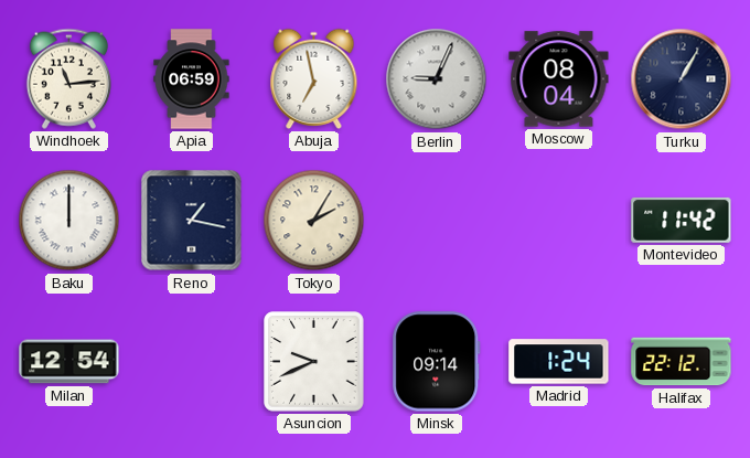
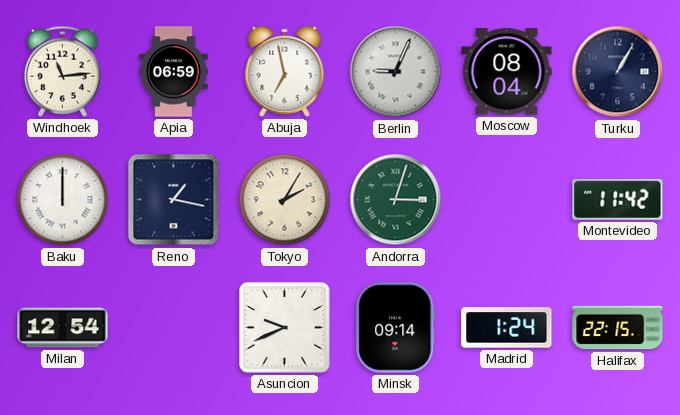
Andorra: none -> 3:03 (396, 200)
Halifax: 22:12 -> 22:15 (618, 328)
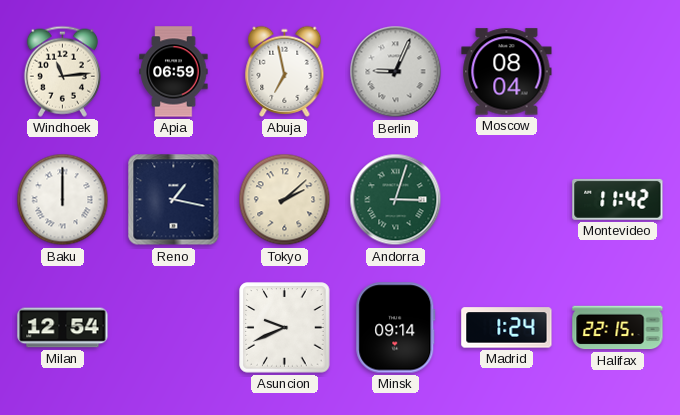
Turku: 1:05 -> none (618, 72)
Tokyo: 2:05 -> 2:08 (285, 200)
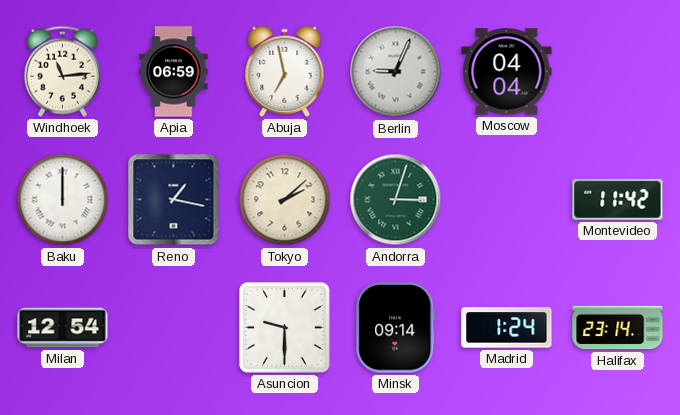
Moscow: 08:04 -> 04:04 (507, 72)
Asuncion: 9:41 -> 9:30 (285, 328)
Halifax: 22:15 -> 23:14 (618, 328)
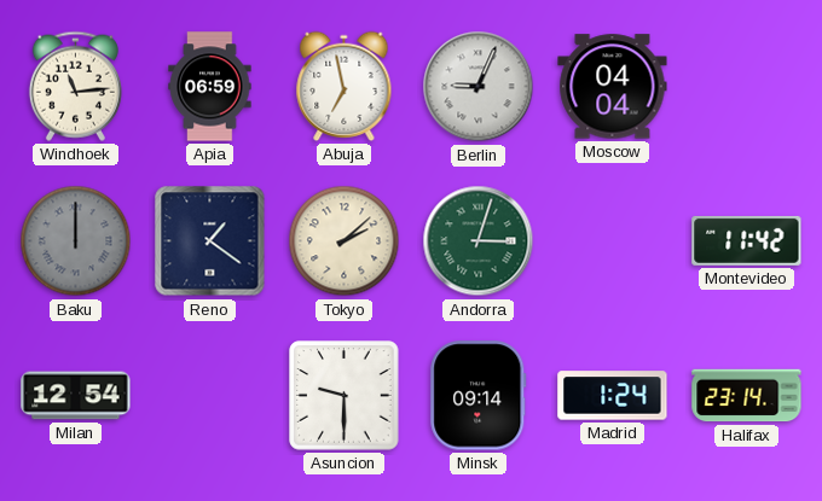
Baku dial: white -> grey (76, 241)
Reno: 1:17 -> 1:21 (210, 241)
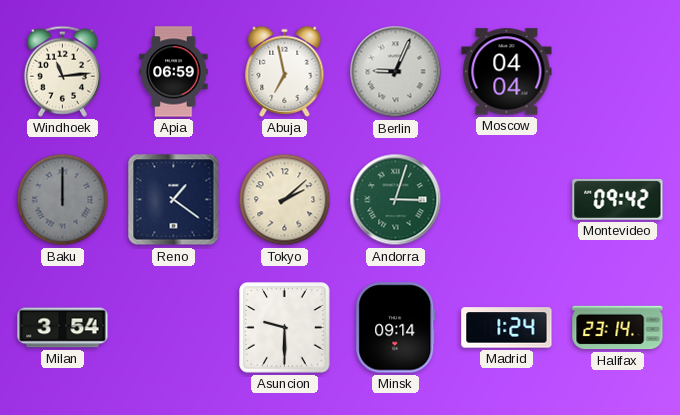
Montevideo: 11:42 -> 09:42 (618, 199)
Milan: 12:54 -> 3:54 (63, 328)
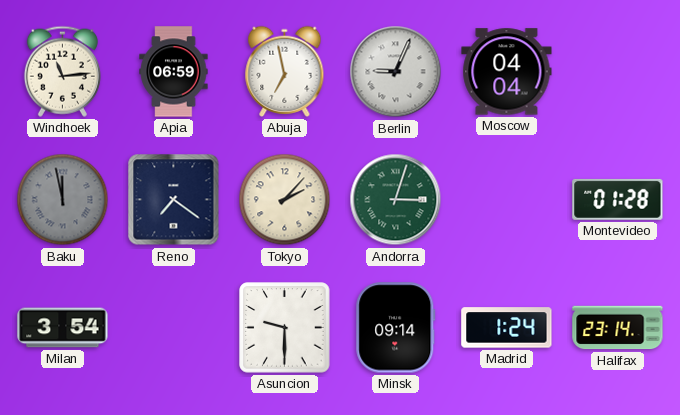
Baku: 12:00 -> 11:58 (63, 200)
Reno: 1:21 -> 7:21 (174, 200)
Tokyo: 2:08 -> 2:07 (285, 200)
Montevideo: 09:42 -> 01:28 (618, 199)
